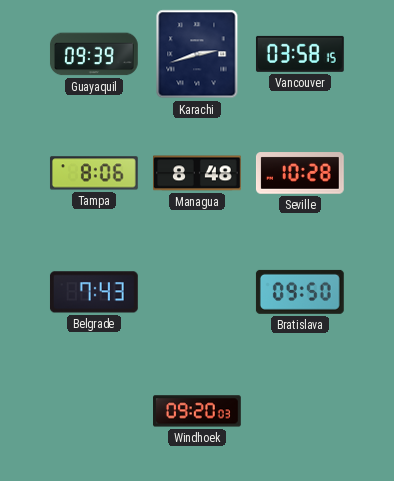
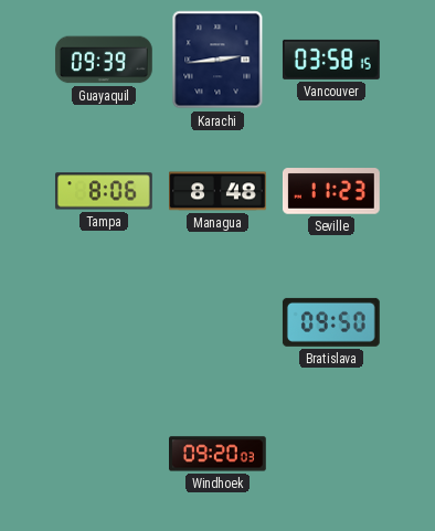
Karachi: 2:42 -> 2:44 (217, 60)
Seville: 10:28 -> 11:23 (331, 191)
Belgrade: 7:43 -> none (94, 292)
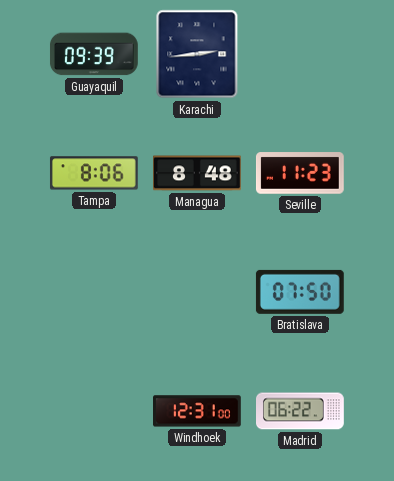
Vancouver: 03:58 -> none (331, 60)
Bratislava: 09:50 -> 07:50 (300, 292)
Windhoek: 09:20 -> 12:31 (198, 411)
Madrid: none -> 06:22 (301, 411)
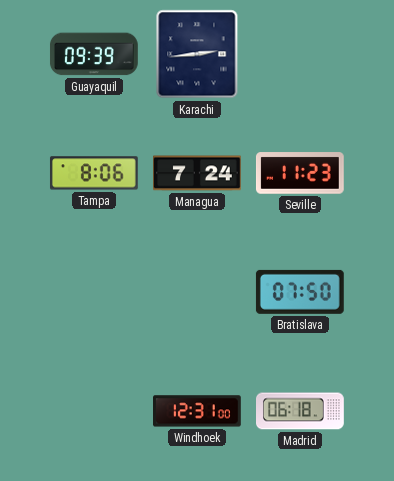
Managua: 8:48 -> 7:24 (198, 173)
Madrid: 06:22 -> 06:18 (301, 411)
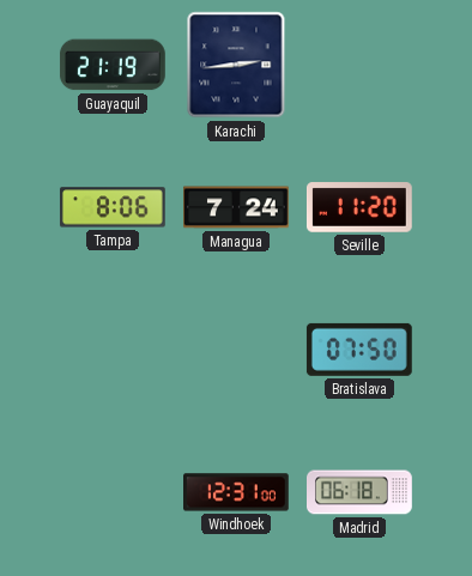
Guayaquil: 09:39 -> 21:19 (113, 65)
Seville: 11:23 -> 11:20 (359, 207)
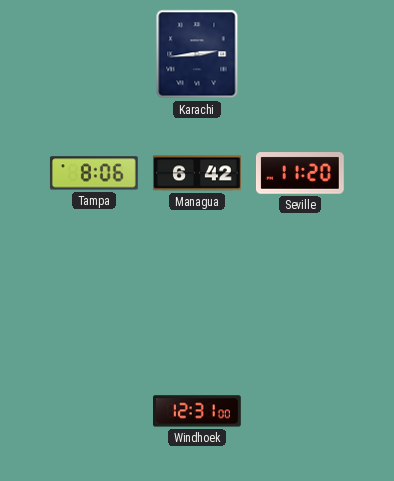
Guayaquil: 21:19 -> none (113, 65)
Managua: 7:24 -> 6:42 (198, 173)
Bratislava: 07:50 -> none (359, 350)
Madrid: 06:18 -> none (361, 492)
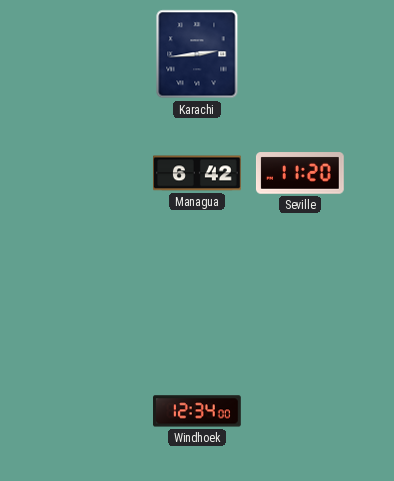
Tampa: 8:06 -> none (94, 173)
Windhoek: 12:31 -> 12:34 (198, 411)
